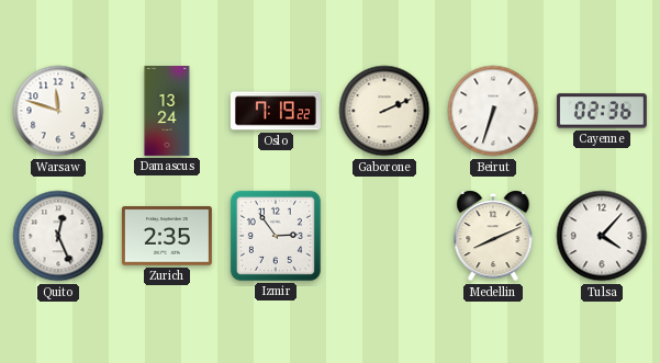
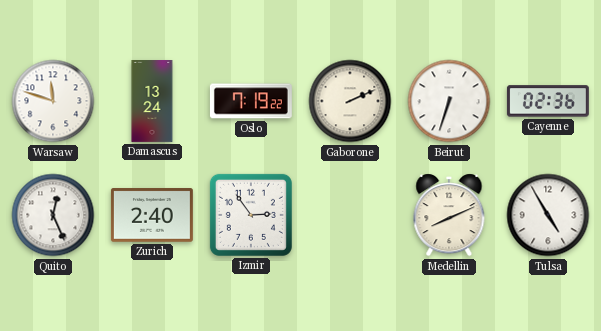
Zurich: 2:35 -> 2:40 (152, 215)
Tulsa: 4:07 -> 4:55 (548, 215)
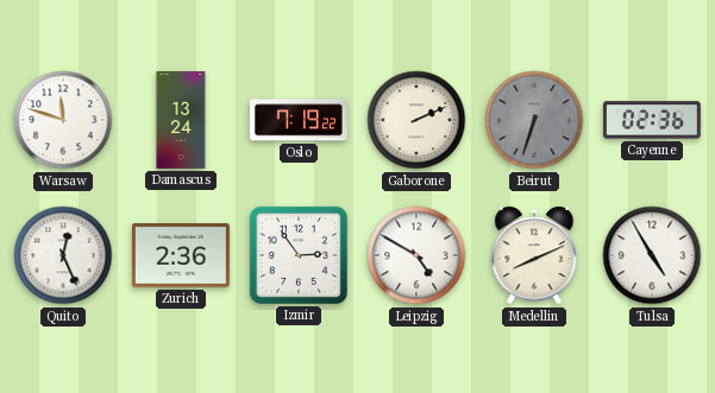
Beirut dial: white -> grey (534, 120)
Zurich: 2:40 -> 2:36 (181, 255)
Leipzig: none -> 4:50 (416, 255)
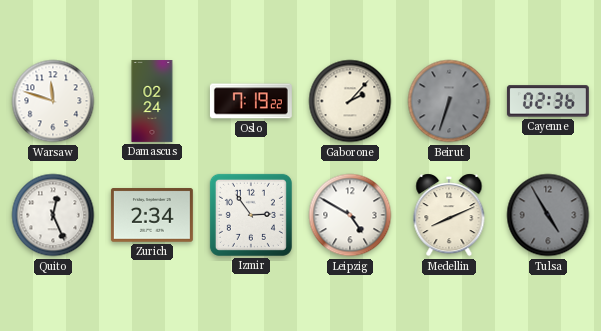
Damascus: 13:24 -> 02:24 (152, 102)
Gaborone: 2:11 -> 2:07 (350, 101)
Zurich: 2:36 -> 2:34 (152, 215)
Tulsa dial: white -> grey (548, 215)
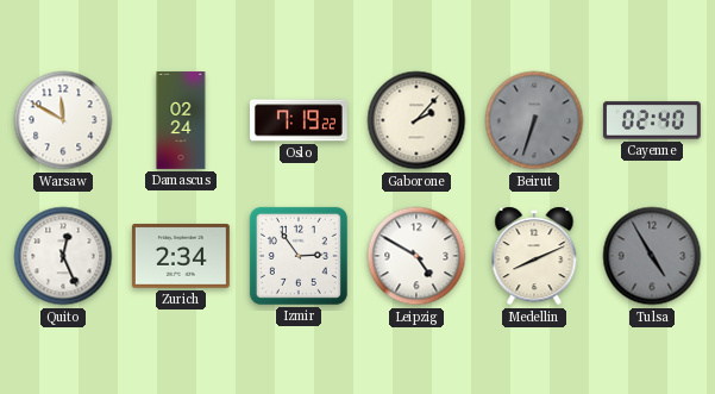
Warsaw: 11:48 -> 11:50 (63, 120)
Cayenne: 02:36 -> 02:40 (652, 120)
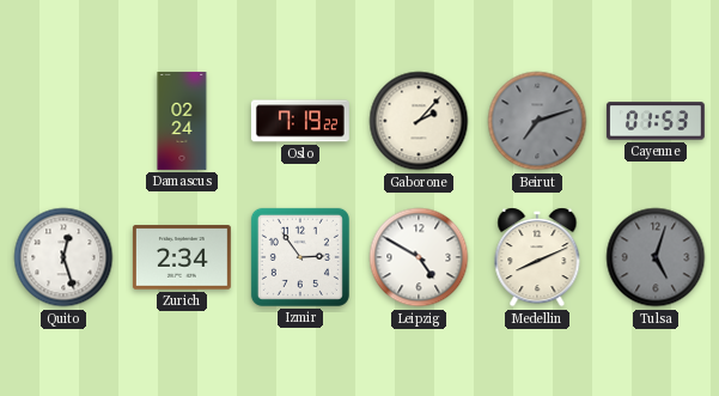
Warsaw: 11:50 -> none (63, 120)
Beirut: 6:33 -> 7:12 (537, 121)
Cayenne: 02:40 -> 01:53 (656, 121)
Quito: 12:26 -> 12:27 (63, 257)
Tulsa: 4:55 -> 5:03 (656, 257)
